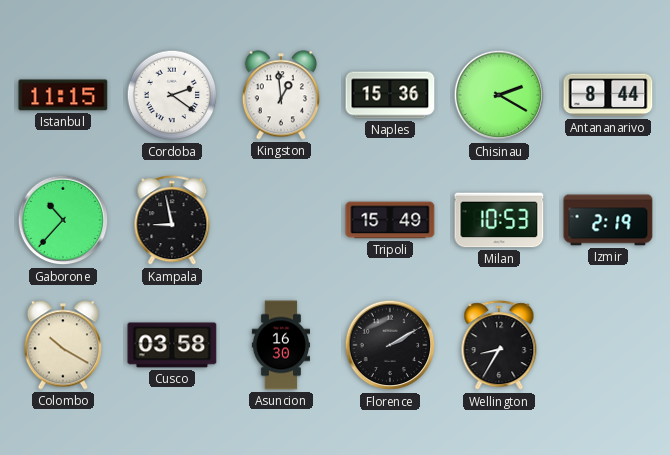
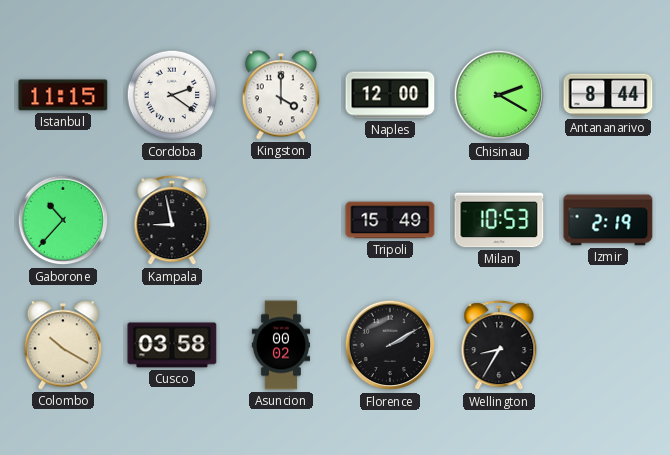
Kingston: 12:59 -> 4:00 (281, 95)
Naples: 15:36 -> 12:00 (390, 95)
Asuncion: 16:30 -> 00:02 (280, 345)
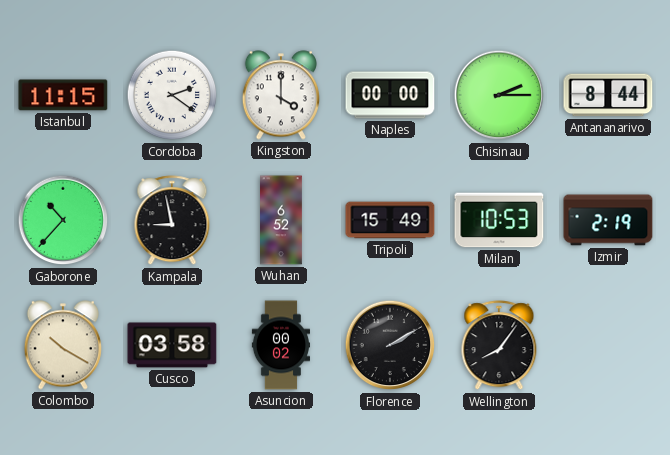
Naples: 12:00 -> 00:00 (390, 95)
Chisinau: 2:20 -> 2:15 (499, 95)
Wuhan: none -> 6:52 (281, 220)
Wellington: 8:35 -> 8:06 (499, 346)
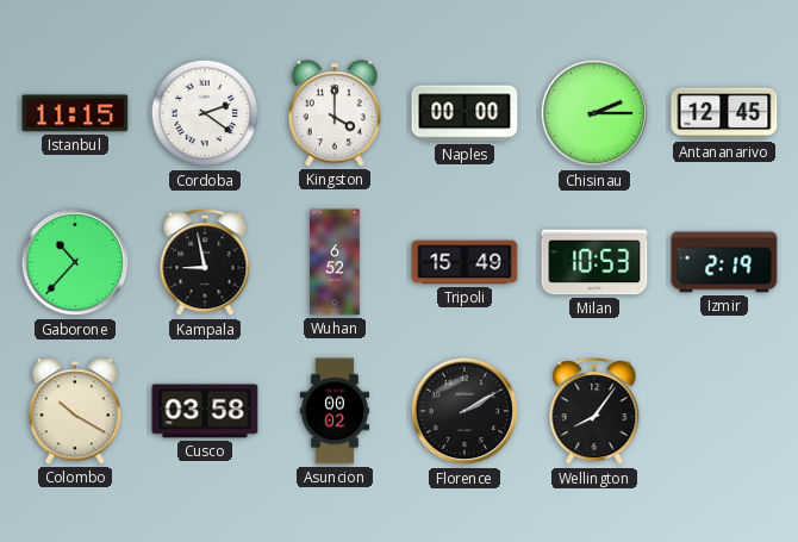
Antananarivo: 8:44 -> 12:45 (724, 113)
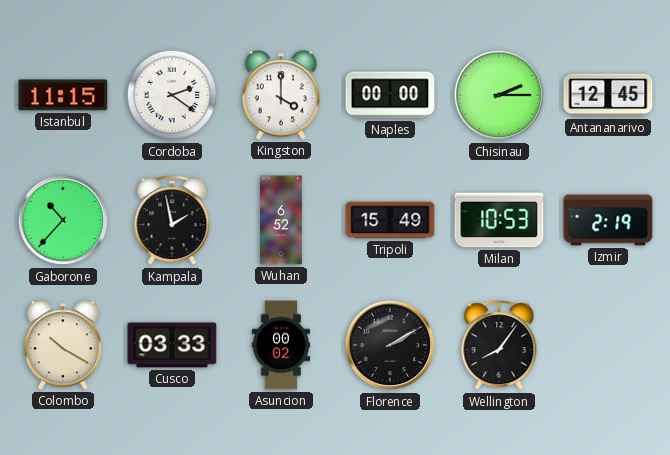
Kampala: 8:58 -> 1:58 (172, 221)
Cusco: 03:58 -> 03:33 (172, 345)
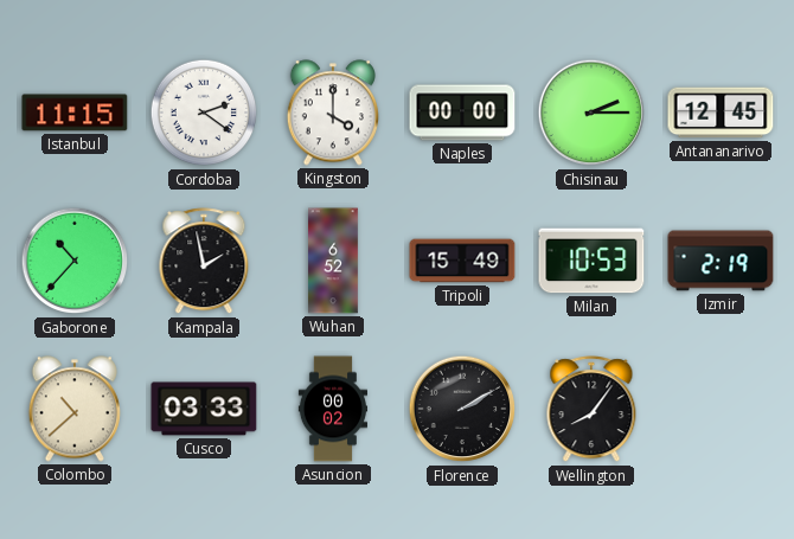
Colombo: 10:20 -> 10:38 (75, 409)
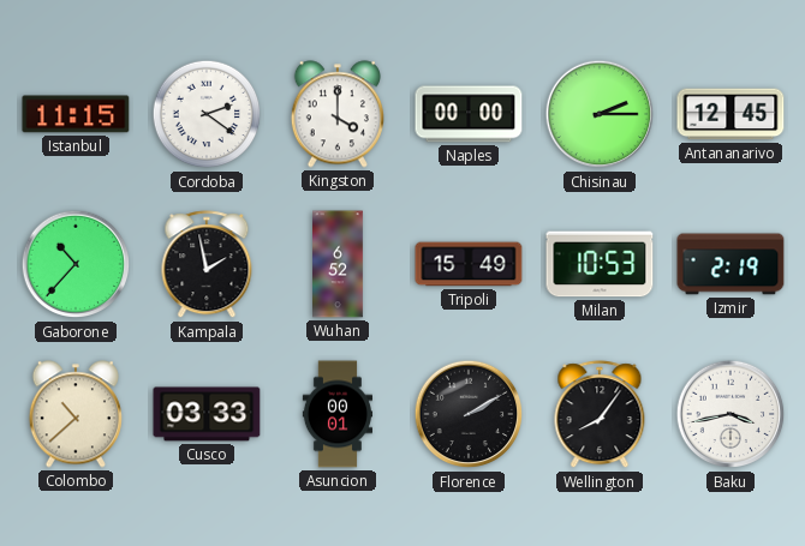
Asuncion: 00:02 -> 00:01 (336, 414)
Baku: none -> 3:43 (731, 414)
